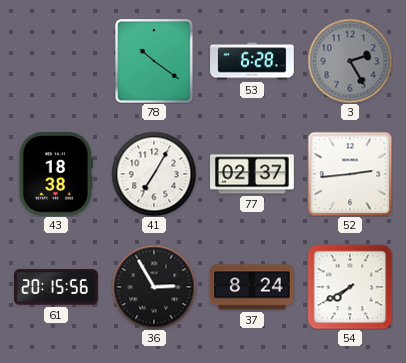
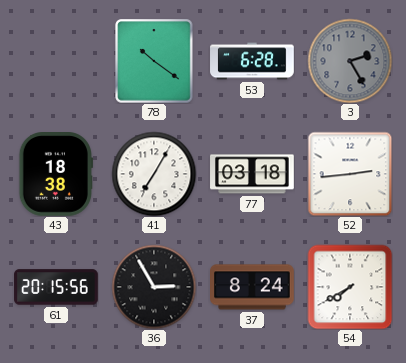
77: 02:37 -> 03:18 (252, 174)
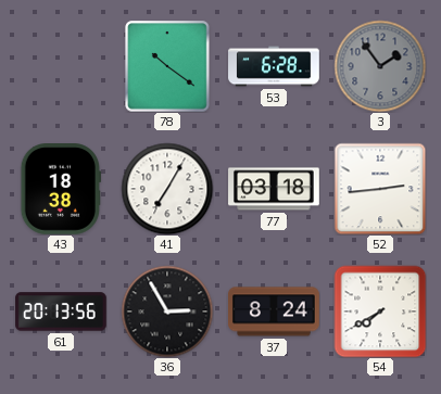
3: 2:25 -> 1:54 (380, 66)
61: 20:15 -> 20:13 (61, 312)
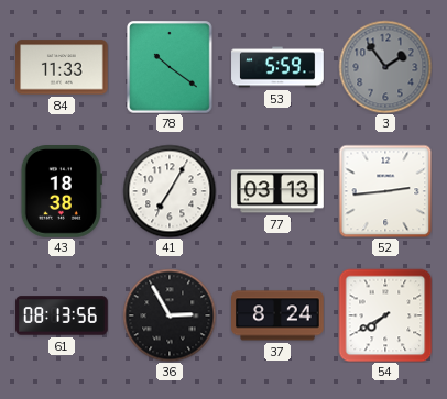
84: none -> 11:33 (63, 67)
53: 6:28 -> 5:59 (277, 67)
77: 03:18 -> 03:13 (277, 191)
61: 20:13 -> 08:13 (62, 315)
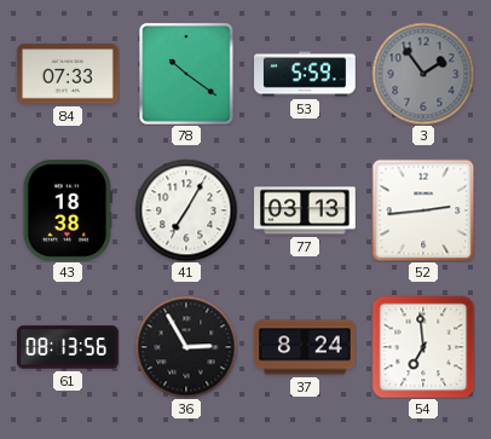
84: 11:33 -> 07:33 (69, 74)
54: 7:40 -> 6:59 (423, 347)
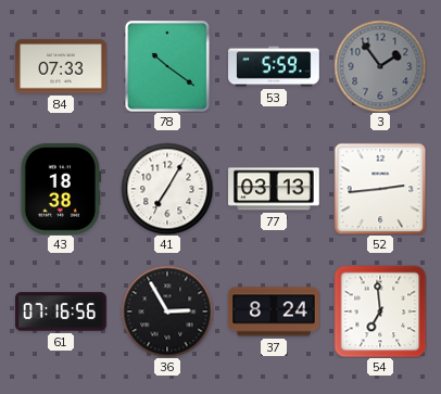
61: 08:13 -> 07:16 (61, 312)
